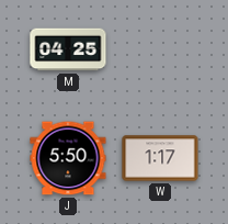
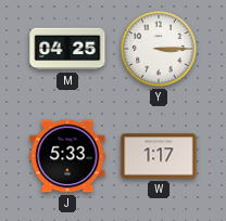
Y: none -> 3:15 (159, 49)
J: 5:50 -> 5:33 (67, 156)
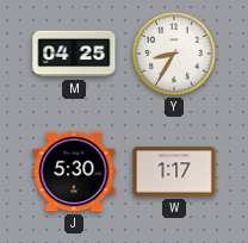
Y: 3:15 -> 8:35 (174, 54)
J: 5:33 -> 5:30 (74, 172)
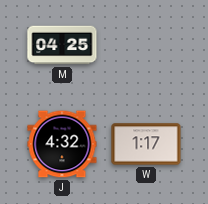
Y: 8:35 -> none (174, 54)
J: 5:30 -> 4:32 (62, 144)
